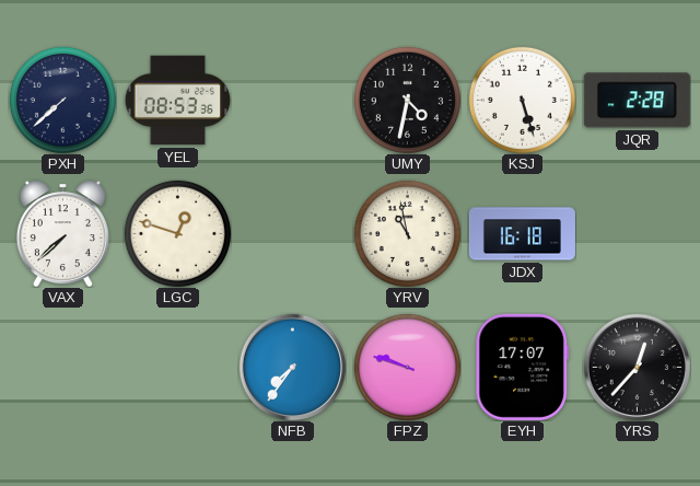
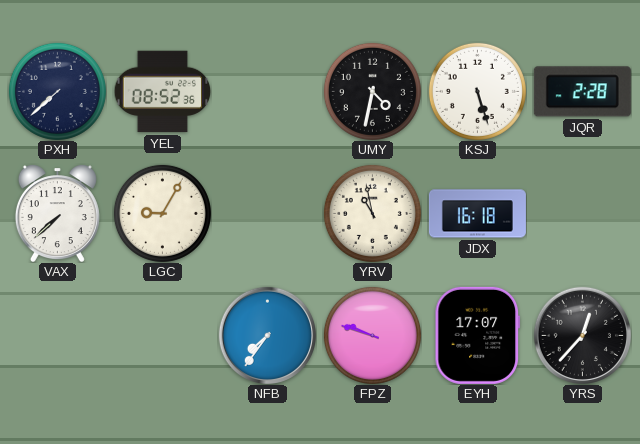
YEL: 08:53 -> 08:52 (162, 92)
LGC: 12:48 -> 9:05 (162, 213)
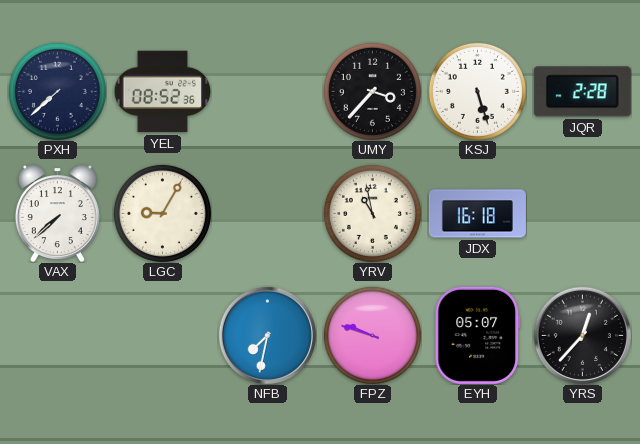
UMY: 4:32 -> 3:37 (372, 91)
NFB: 7:36 -> 7:32 (267, 335)
EYH: 17:07 -> 05:07 (478, 335)
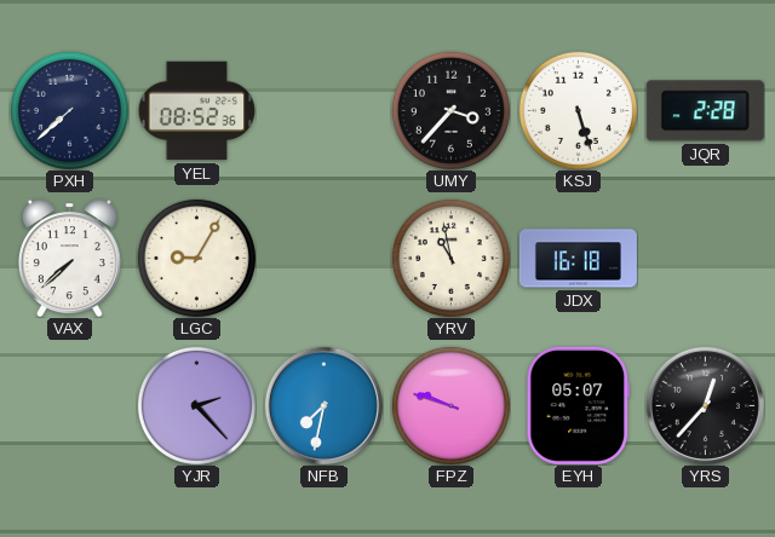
YJR: none -> 2:23 (196, 405)
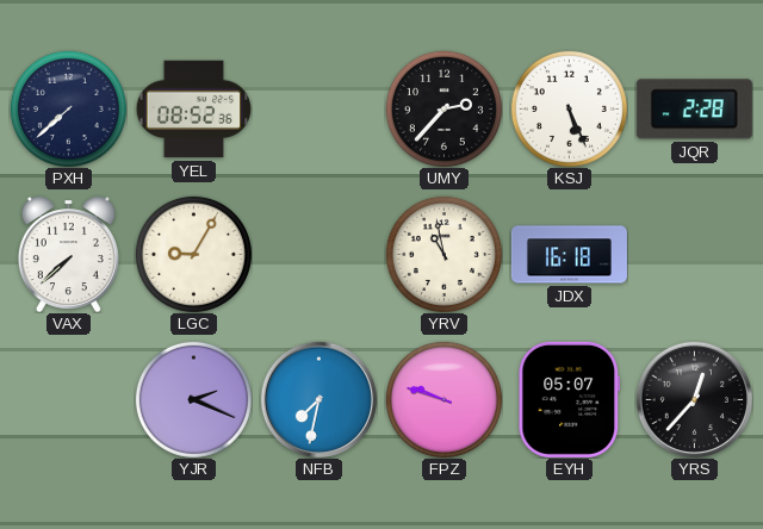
UMY: 3:37 -> 2:37 (443, 108)
KSJ: 5:27 -> 5:26 (569, 108)
YJR: 2:23 -> 2:19 (193, 399)
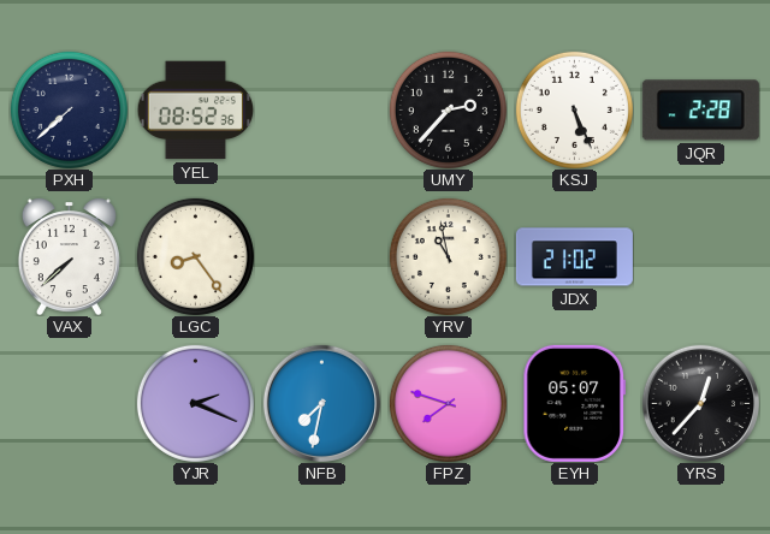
LGC: 9:05 -> 8:24 (195, 256)
JDX: 16:18 -> 21:02 (574, 257)
FPZ: 9:48 -> 7:48 (448, 403)
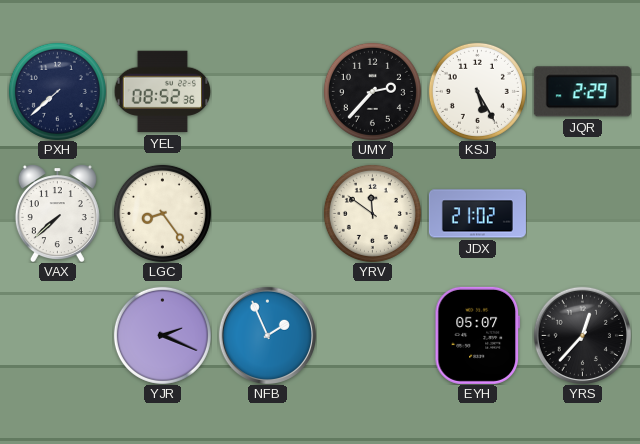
KSJ: 5:26 -> 5:25 (477, 91)
JQR: 2:28 -> 2:29 (582, 92)
YRV: 10:58 -> 11:51 (372, 213)
NFB: 7:32 -> 1:56 (267, 335)
FPZ: 7:48 -> none (448, 403)
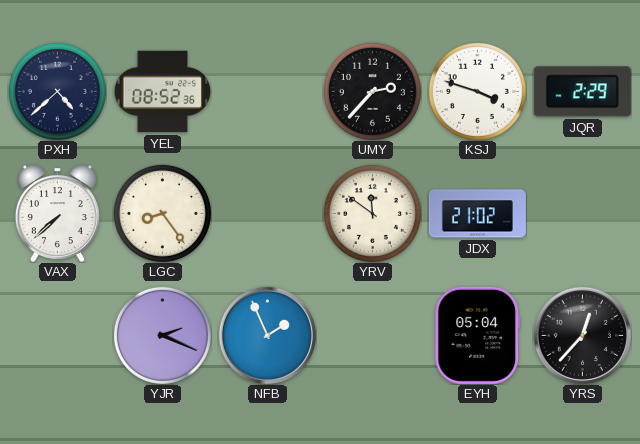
PXH: 7:38 -> 4:38 (57, 91)
KSJ: 5:25 -> 3:48 (477, 91)
EYH: 05:07 -> 05:04 (478, 335)
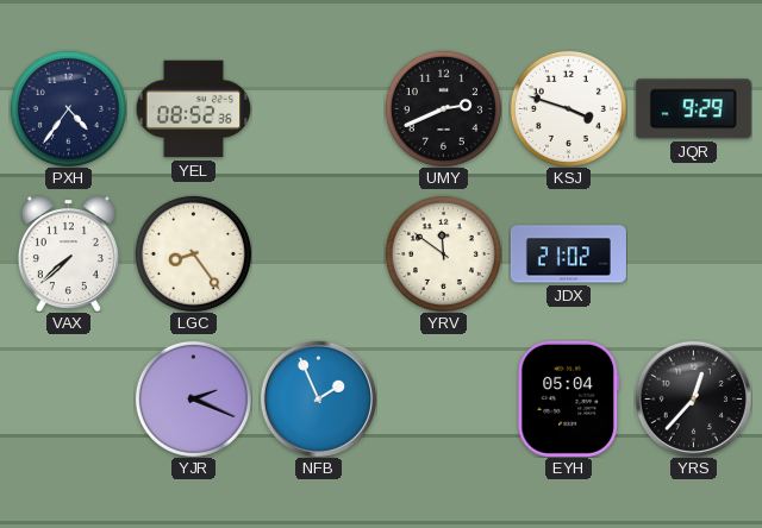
PXH: 4:38 -> 4:36 (68, 108)
UMY: 2:37 -> 2:41 (443, 108)
JQR: 2:29 -> 9:29 (693, 109)
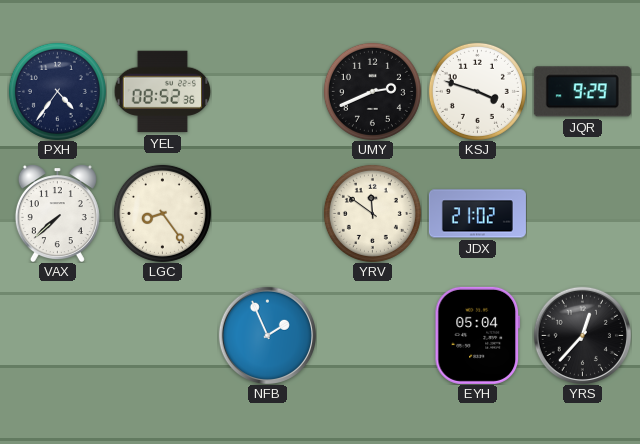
YJR: 2:19 -> none (193, 398)
